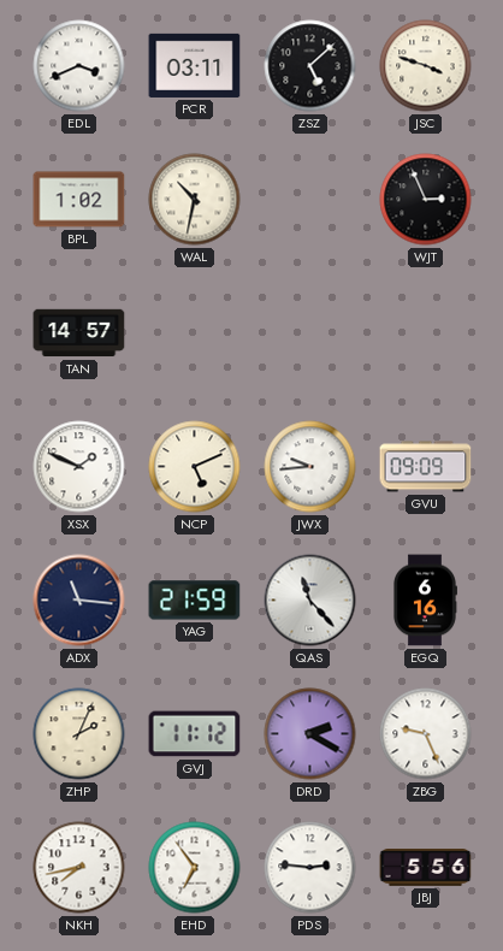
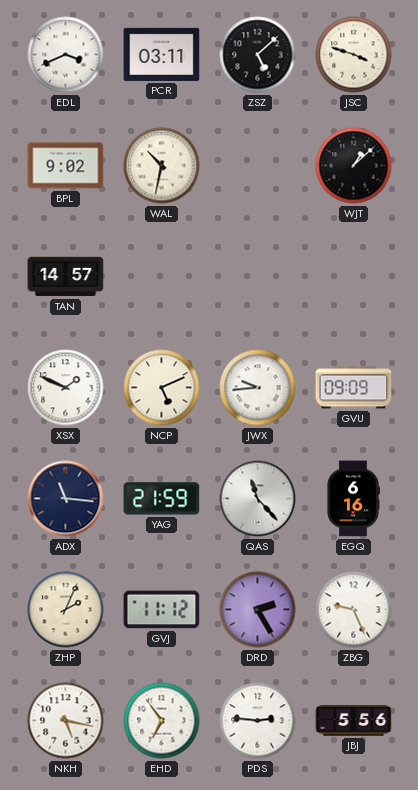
BPL: 1:02 -> 9:02 (66, 166)
WJT: 2:56 -> 1:08 (354, 166)
DRD: 2:20 -> 2:25 (258, 610)
NKH: 7:43 -> 5:17 (66, 721)
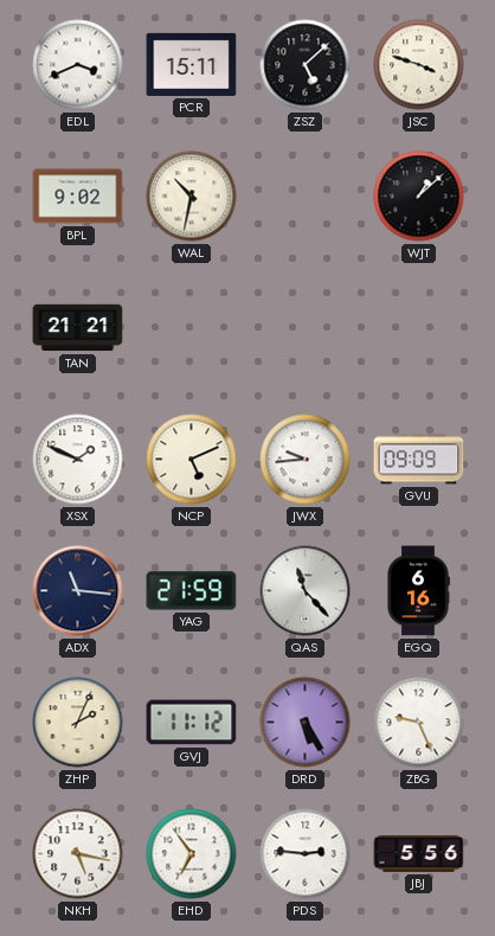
PCR: 03:11 -> 15:11 (192, 64)
TAN: 14:57 -> 21:21 (78, 328)
DRD: 2:25 -> 5:25 (306, 723)
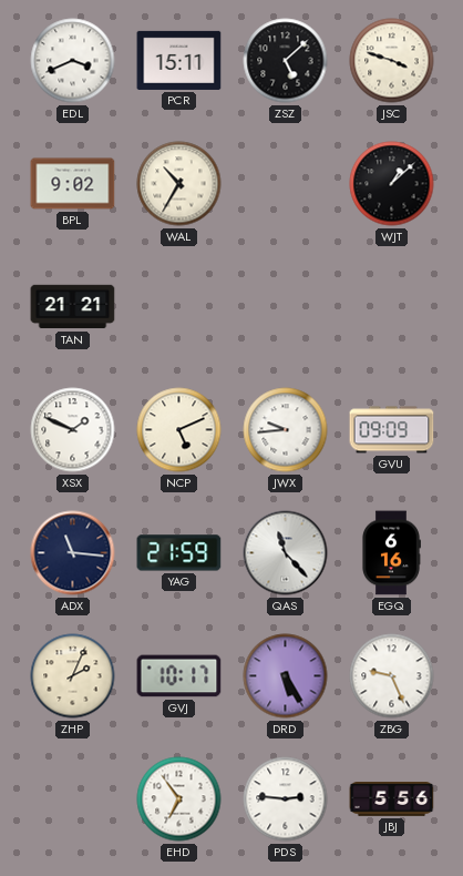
WAL: 10:32 -> 10:35 (179, 184)
GVJ: 11:12 -> 10:17 (179, 676)
NKH: 5:17 -> none (78, 854)
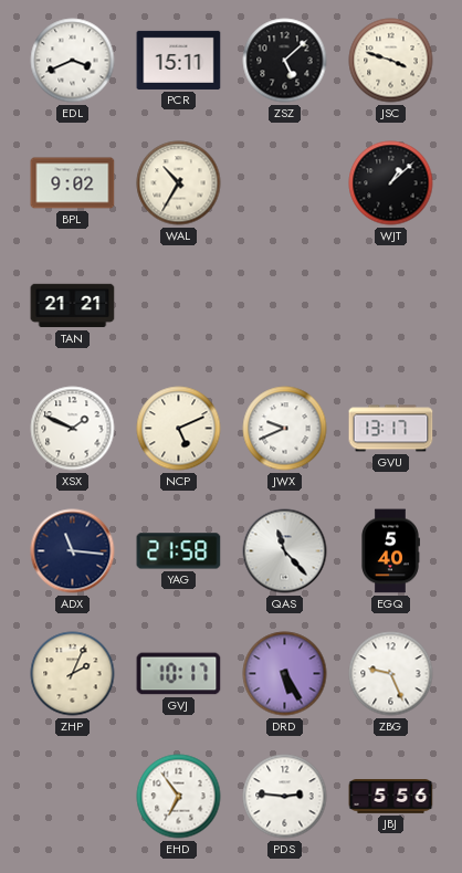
JWX: 9:44 -> 9:41 (285, 429)
GVU: 09:09 -> 13:17 (391, 429)
YAG: 21:59 -> 21:58 (179, 551)
EGQ: 6:16 -> 5:40 (390, 551)
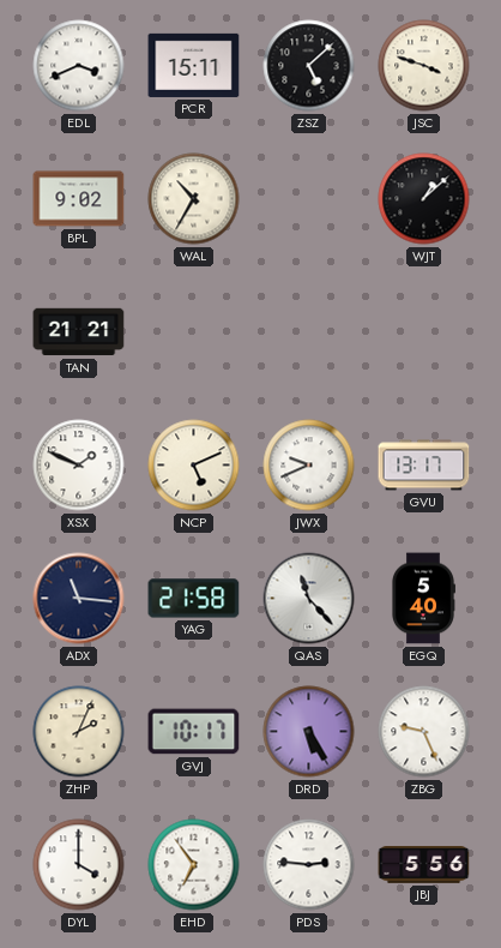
DYL: none -> 4:00 (79, 865)
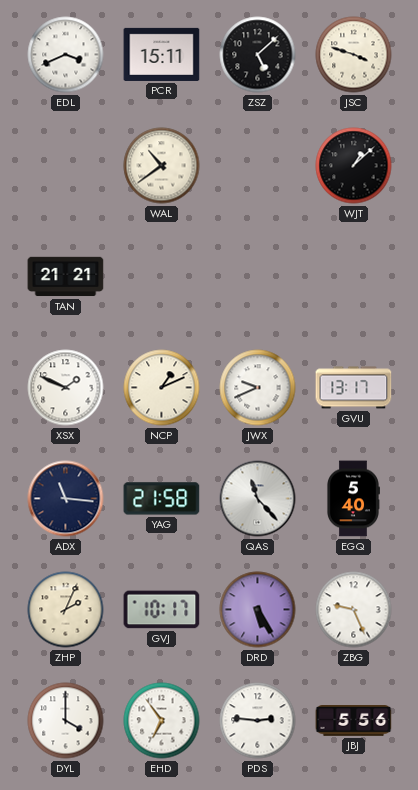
BPL: 9:02 -> none (79, 199)
WAL: 10:35 -> 10:39 (162, 166)
NCP: 5:11 -> 1:11 (162, 388)
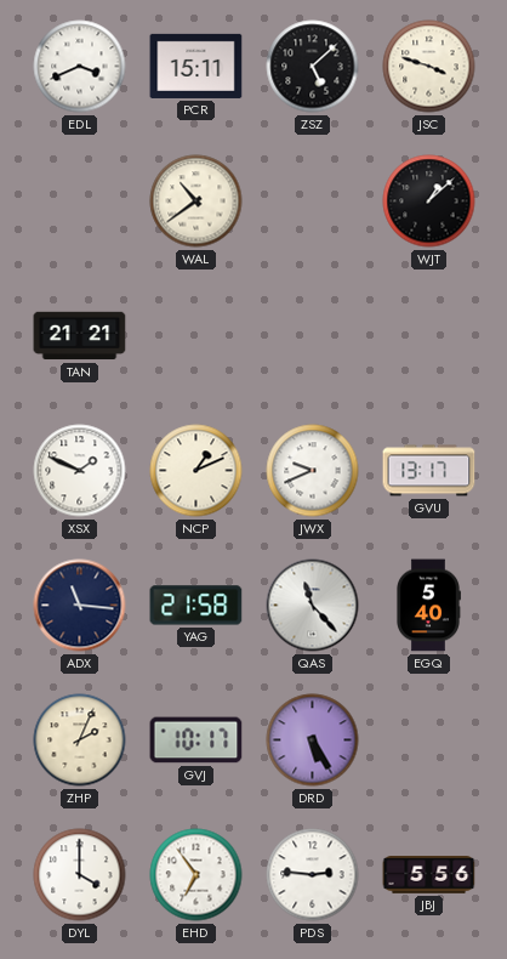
ZBG: 9:26 -> none (354, 610)
